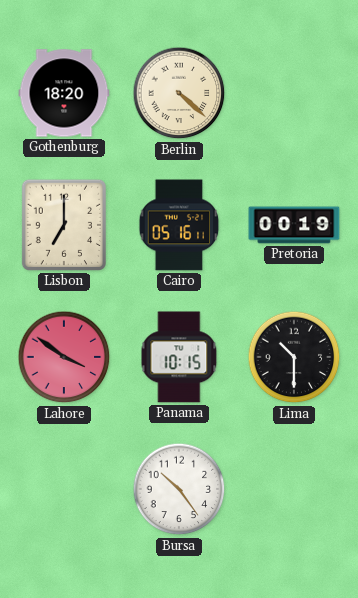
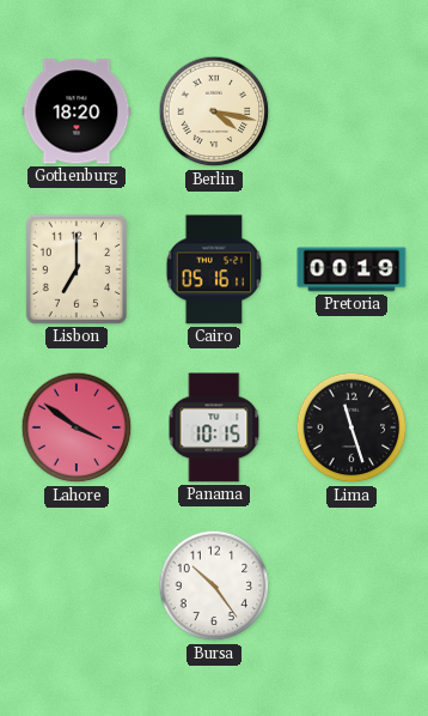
Berlin: 4:22 -> 4:17 (214, 111)
Lima: 10:30 -> 11:27 (351, 427)
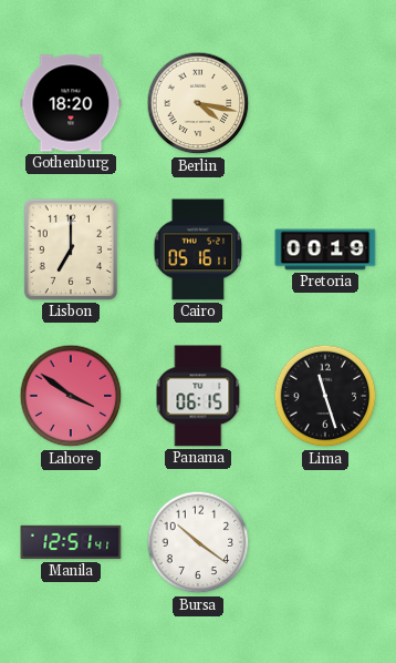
Panama: 10:15 -> 06:15 (198, 396)
Manila: none -> 12:51 (71, 542)
Bursa: 10:24 -> 10:21 (198, 542)
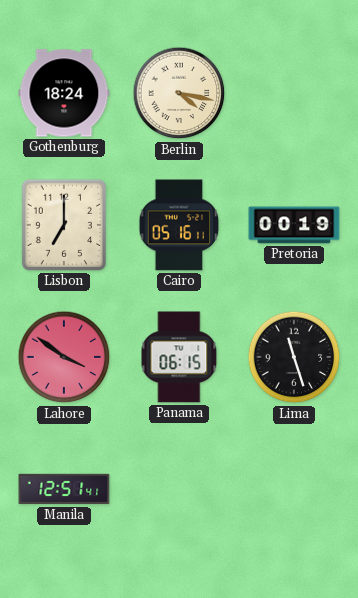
Gothenburg: 18:20 -> 18:24 (64, 93)
Bursa: 10:21 -> none (198, 542)
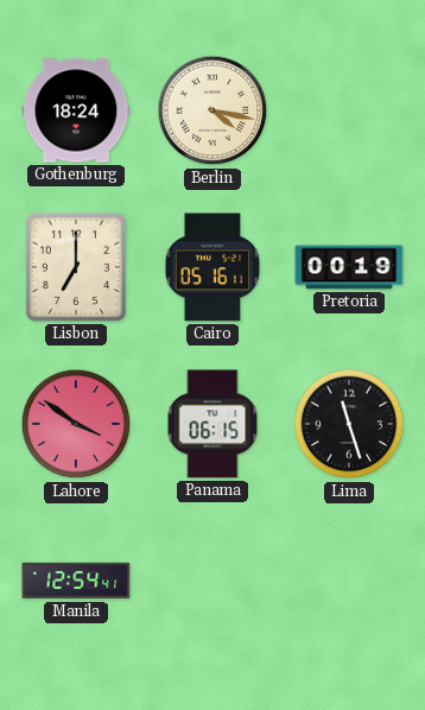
Manila: 12:51 -> 12:54 (76, 581)
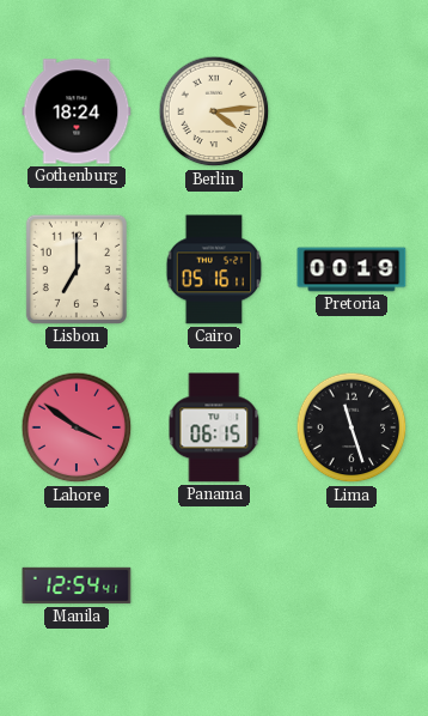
Berlin: 4:17 -> 4:14 (214, 111)
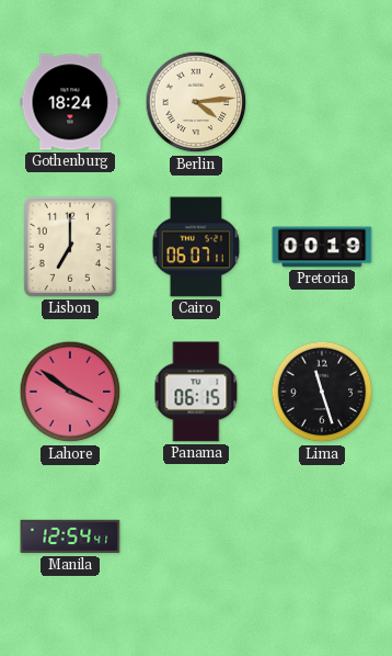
Cairo: 05:16 -> 06:07 (196, 247)
